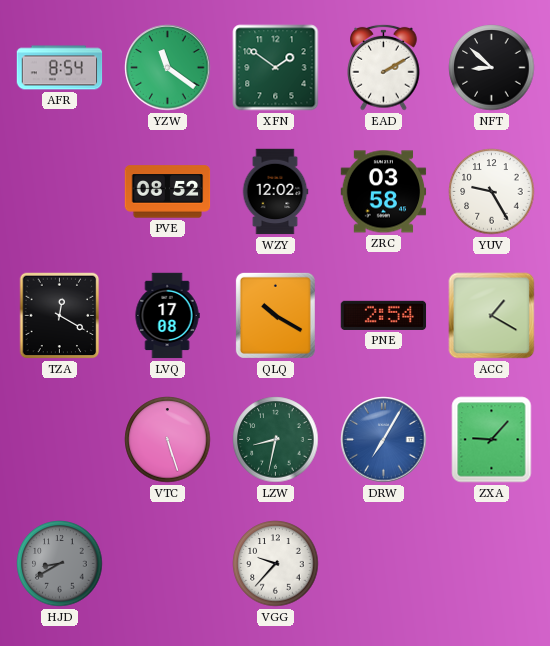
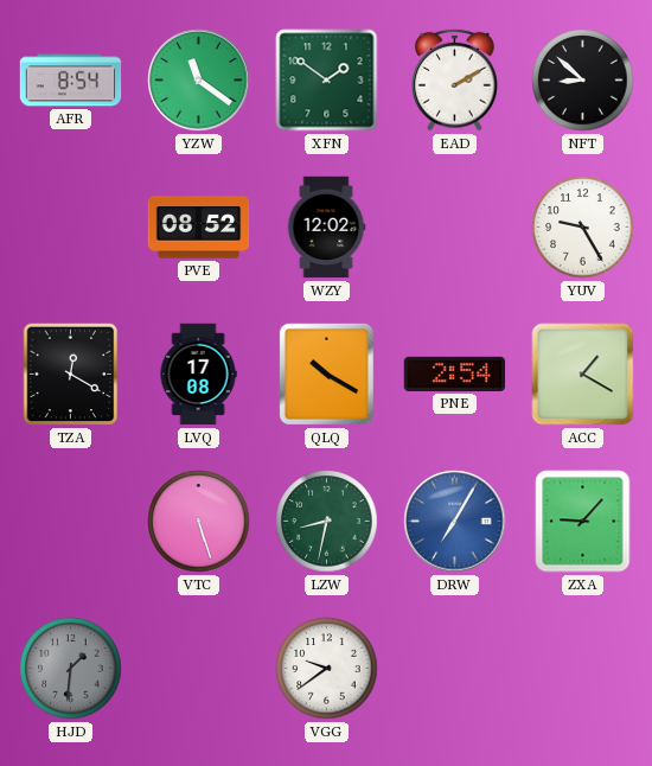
ZRC: 03:58 -> none (384, 192)
HJD: 8:40 -> 1:31 (71, 669)
VGG: 9:37 -> 9:39 (327, 669)
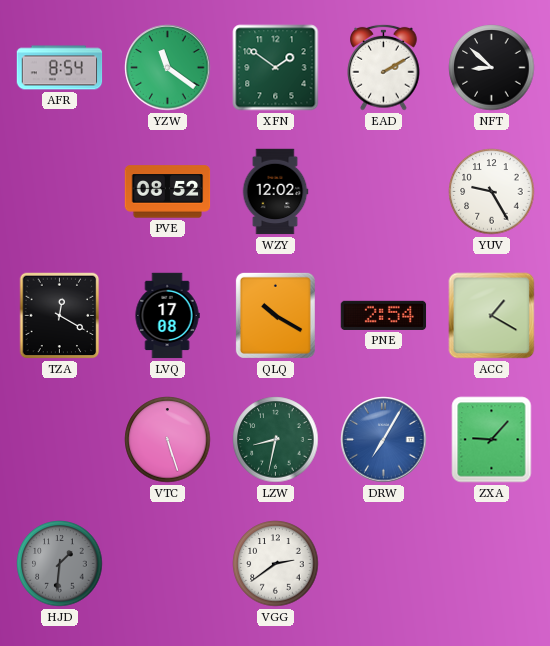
VGG: 9:39 -> 2:39 (276, 564)
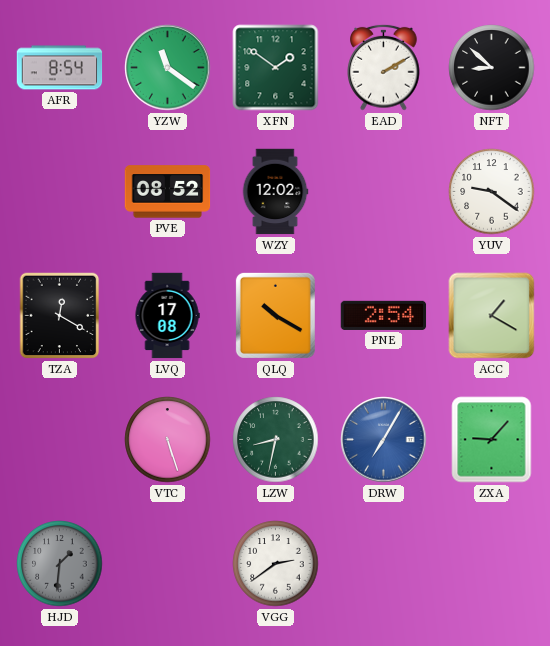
YUV: 9:25 -> 9:21 (492, 192)
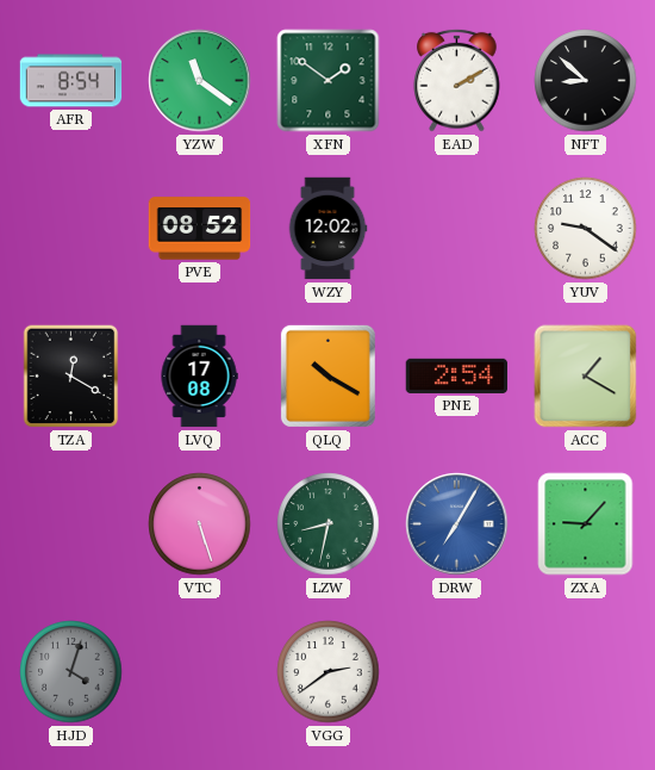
HJD: 1:31 -> 4:03 (71, 672)
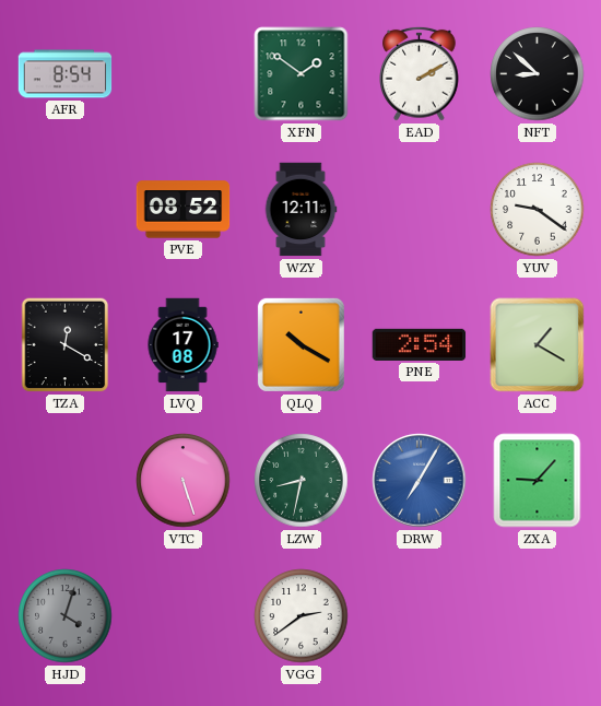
YZW: 11:21 -> none (200, 81)
WZY: 12:02 -> 12:11 (300, 210)
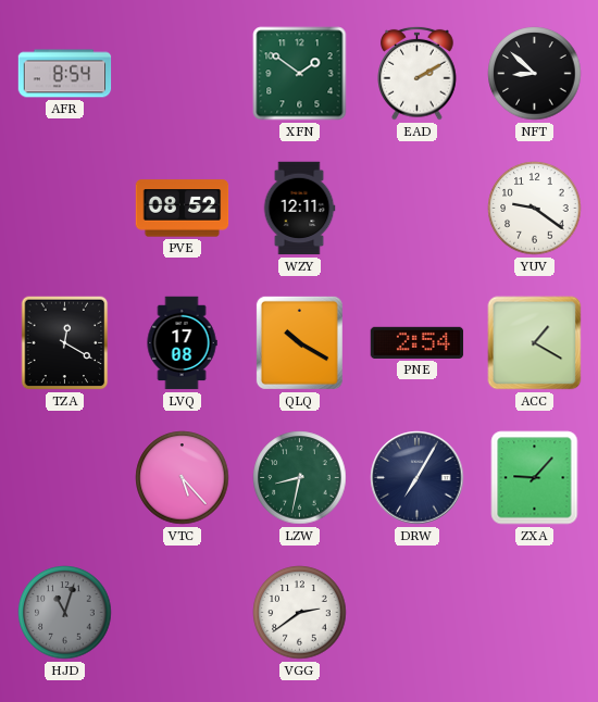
VTC: 5:27 -> 5:23 (183, 478)
DRW dial: blue -> navy (418, 478)
HJD: 4:03 -> 11:03 (65, 613)
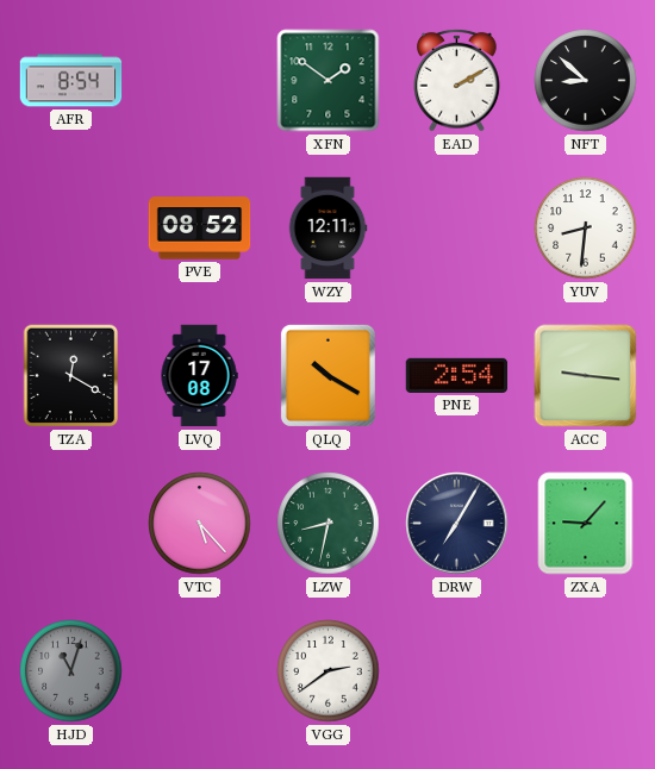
YUV: 9:21 -> 8:31 (586, 229)
ACC: 1:20 -> 9:16 (586, 376)
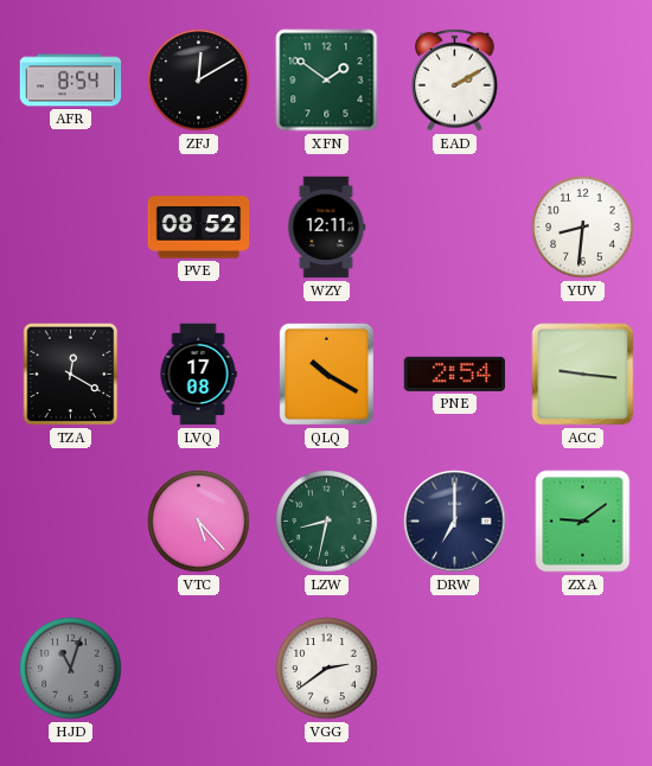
ZFJ: none -> 12:10 (199, 81)
NFT: 8:52 -> none (586, 81)
DRW: 7:05 -> 7:00 (455, 522)
ZXA: 9:07 -> 9:09 (583, 522)
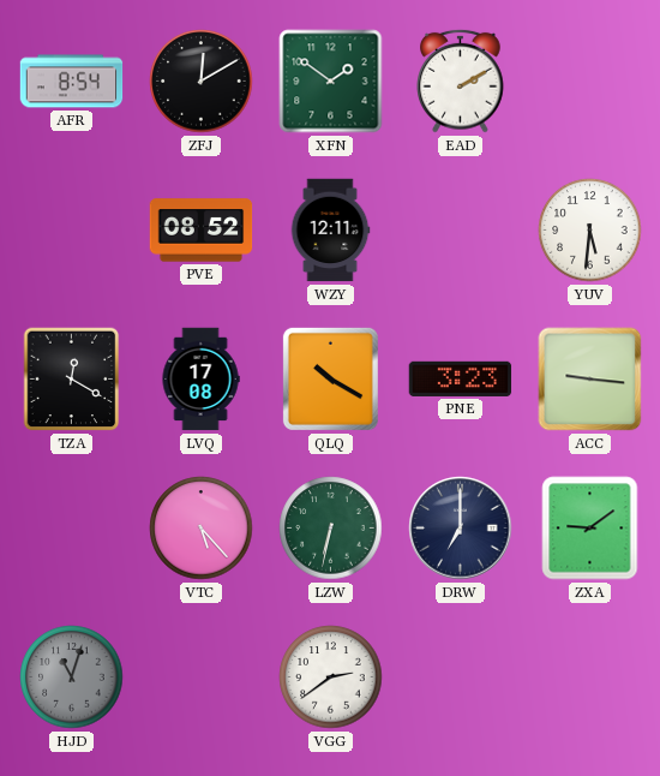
YUV: 8:31 -> 5:31 (590, 231)
PNE: 2:54 -> 3:23 (461, 378)
LZW: 8:32 -> 6:32 (331, 529)
